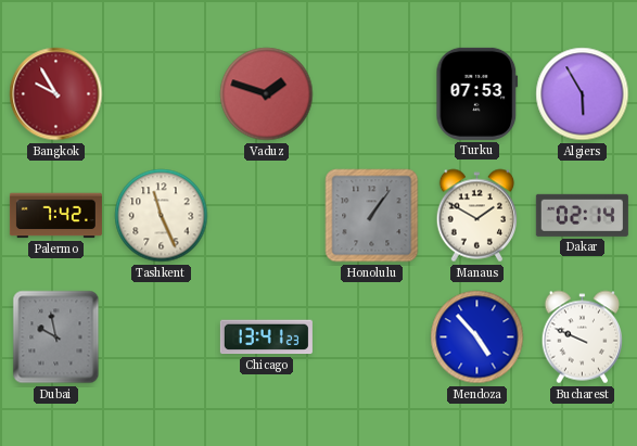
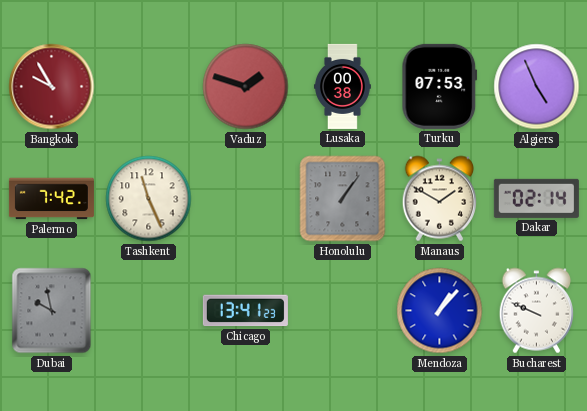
Lusaka: none -> 00:38 (342, 86)
Algiers: 5:55 -> 4:56 (537, 87)
Mendoza: 4:53 -> 1:07 (440, 311)
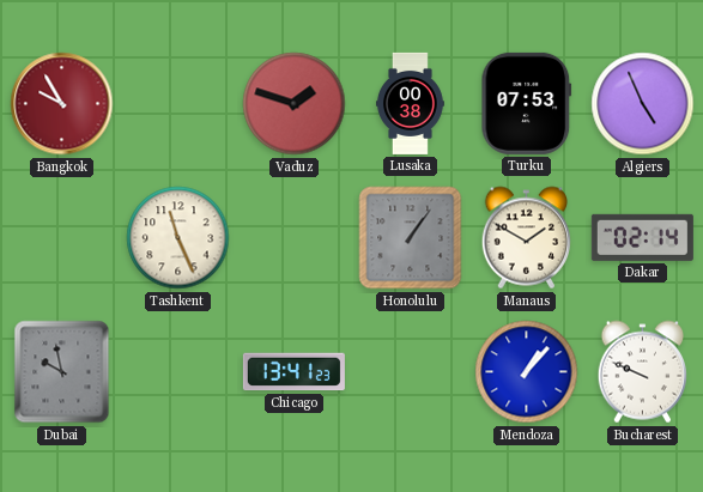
Palermo: 7:42 -> none (51, 199)
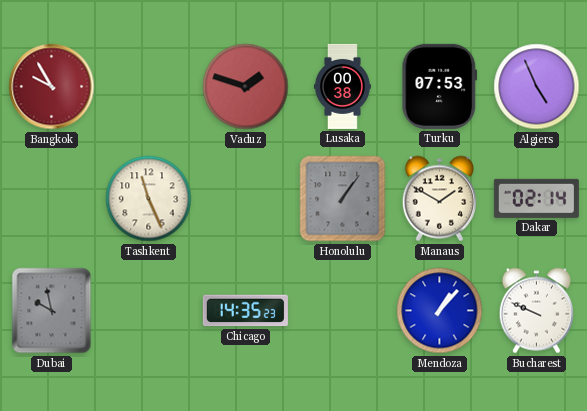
Chicago: 13:41 -> 14:35 (245, 311)
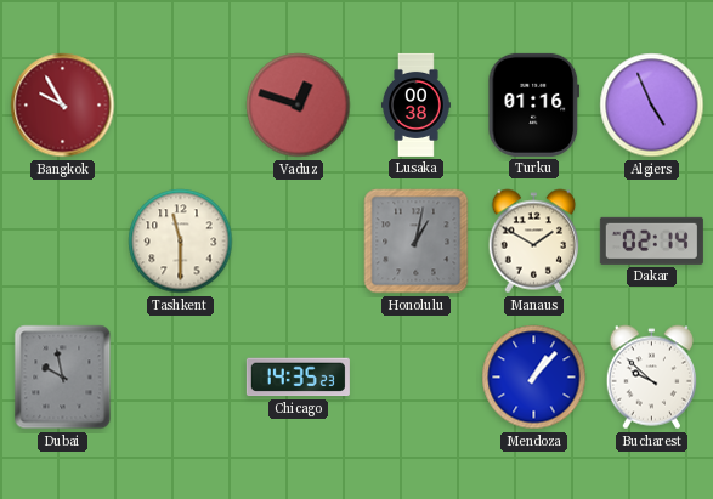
Vaduz: 1:48 -> 12:48 (299, 106)
Turku: 07:53 -> 01:16 (534, 104)
Tashkent: 11:26 -> 11:30 (181, 242)
Honolulu: 1:06 -> 1:02 (417, 242)
Bucharest: 9:49 -> 9:52 (651, 378)
